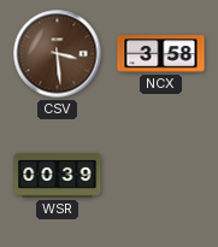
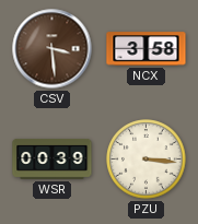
PZU: none -> 3:16 (147, 160)
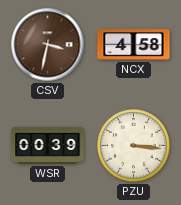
CSV: 3:29 -> 3:32 (48, 45)
NCX: 3:58 -> 4:58 (134, 45)
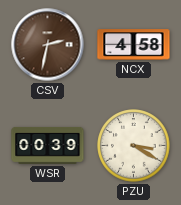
CSV: 3:32 -> 2:32 (48, 45)
PZU: 3:16 -> 3:20 (134, 146)
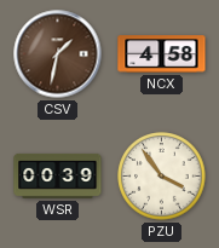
CSV: 2:32 -> 1:32 (58, 54)
PZU: 3:20 -> 3:54 (162, 177)
